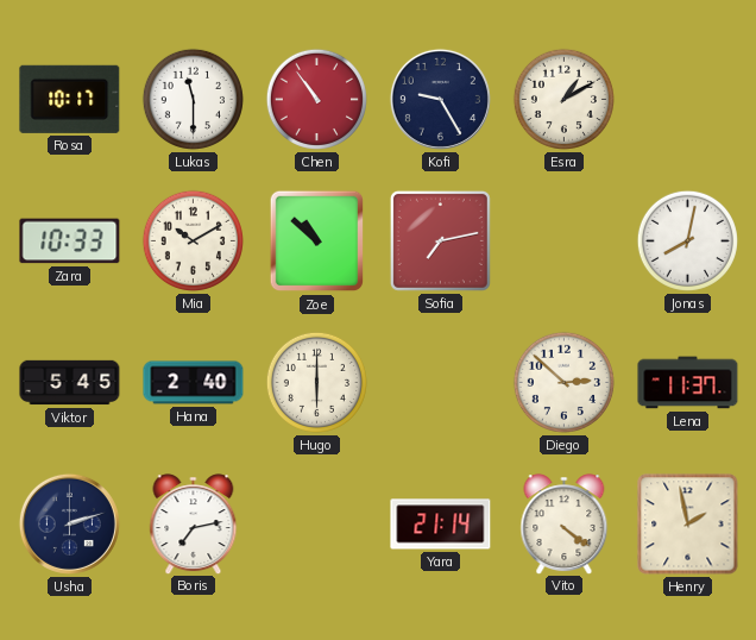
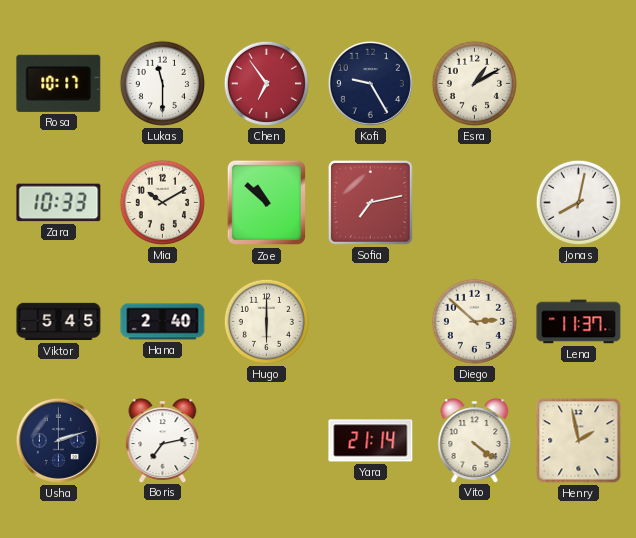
Chen: 10:54 -> 6:54 (266, 83)
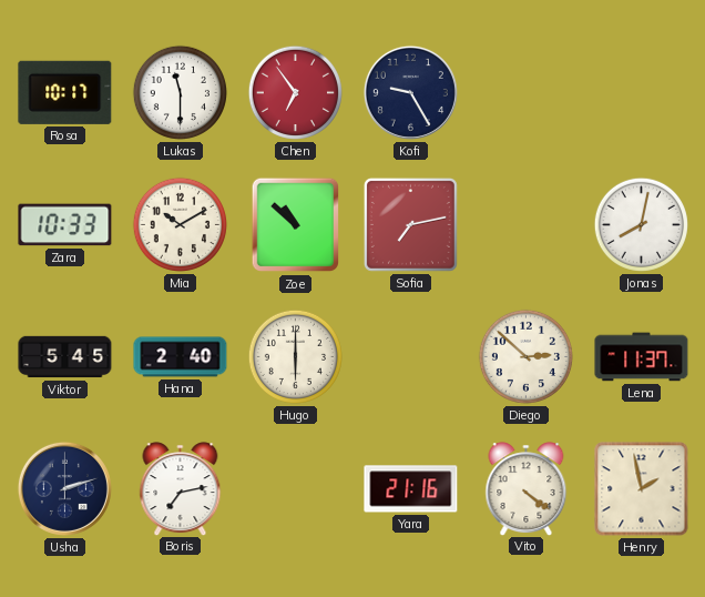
Esra: 1:10 -> none (474, 83)
Yara: 21:14 -> 21:16 (411, 489)
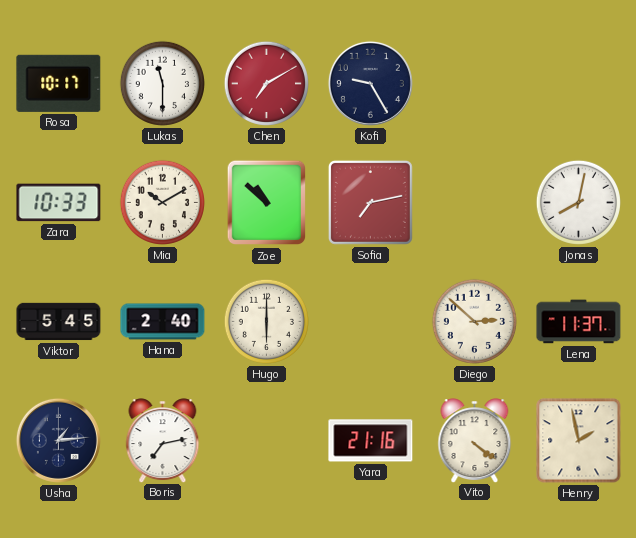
Chen: 6:54 -> 7:10 (266, 83)
Usha: 2:12 -> 1:14 (58, 440)
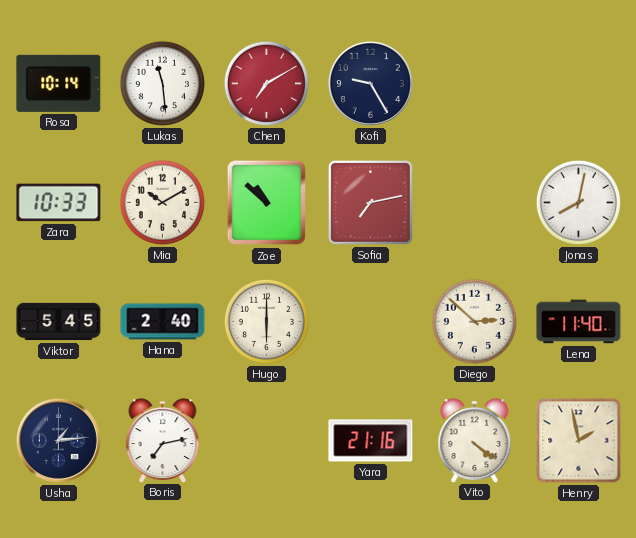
Rosa: 10:17 -> 10:14 (59, 83)
Lukas: 11:30 -> 11:29 (162, 83)
Lena: 11:37 -> 11:40 (579, 322)
